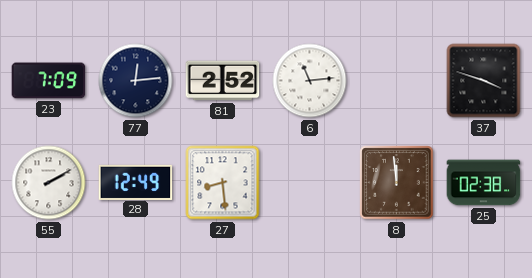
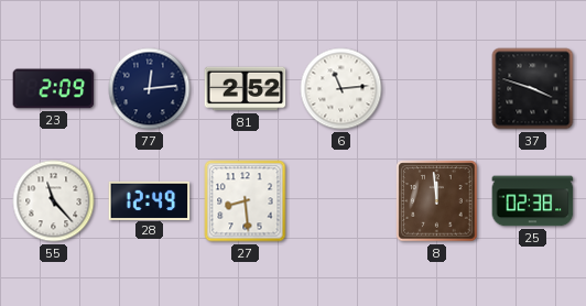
23: 7:09 -> 2:09 (54, 89)
55: 2:10 -> 11:23 (54, 201)
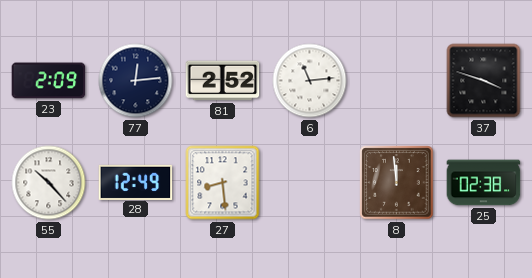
55: 11:23 -> 10:23 (49, 183)
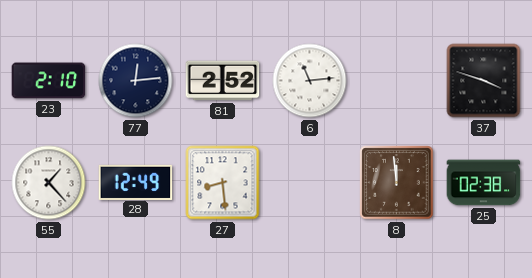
23: 2:09 -> 2:10 (49, 81)
55: 10:23 -> 1:23 (49, 183)
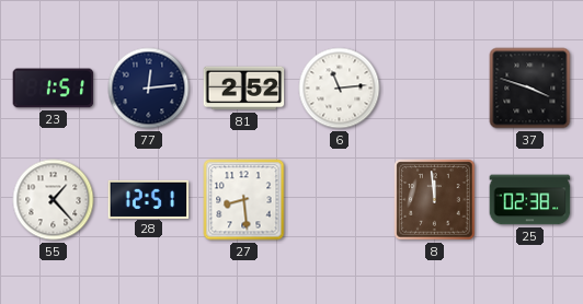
23: 2:10 -> 1:51 (54, 89)
28: 12:49 -> 12:51 (149, 199)
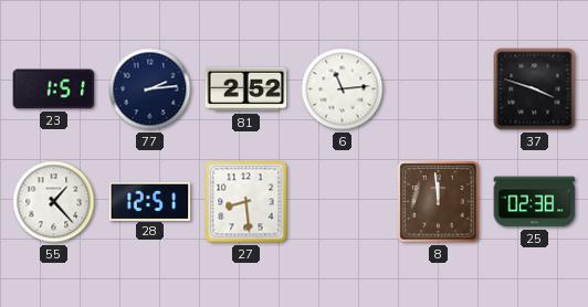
77: 12:14 -> 2:14 (150, 89)
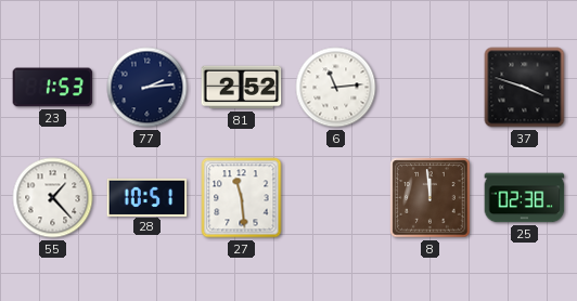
23: 1:51 -> 1:53 (53, 88)
28: 12:51 -> 10:51 (148, 197)
27: 8:29 -> 11:29 (242, 198)
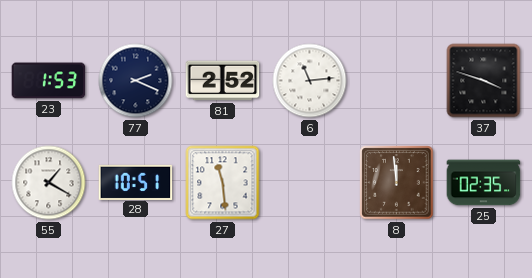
77: 2:14 -> 2:19 (136, 81)
55: 1:23 -> 1:20 (49, 183)
25: 02:38 -> 02:35 (484, 183)
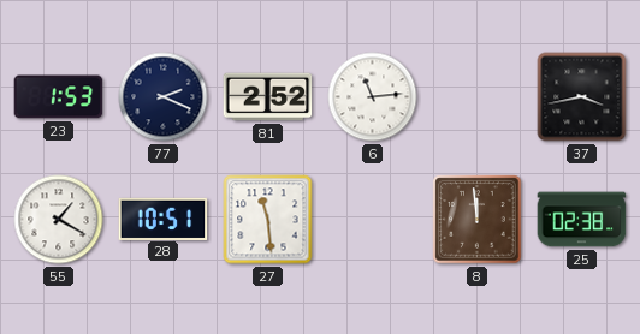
37: 3:48 -> 3:43 (582, 97)
25: 02:35 -> 02:38 (582, 220)
